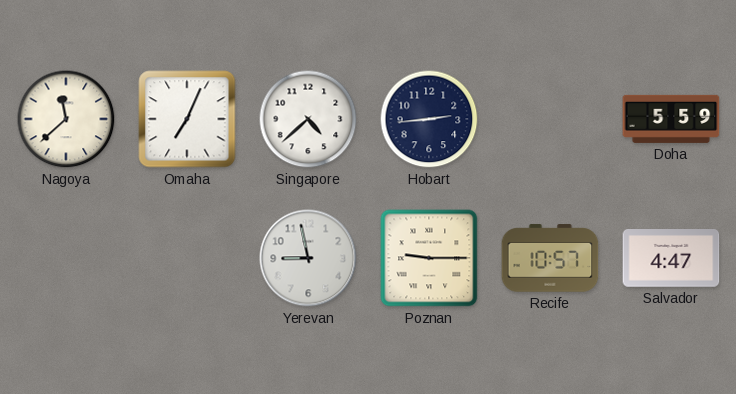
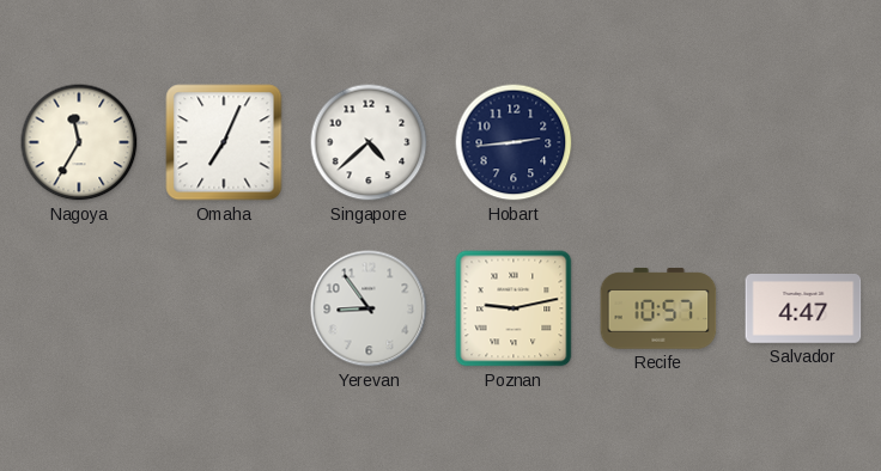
Nagoya: 11:38 -> 11:35 (79, 142)
Doha: 5:59 -> none (671, 119)
Yerevan: 8:58 -> 8:54 (369, 308)
Poznan: 9:15 -> 9:13 (514, 308)
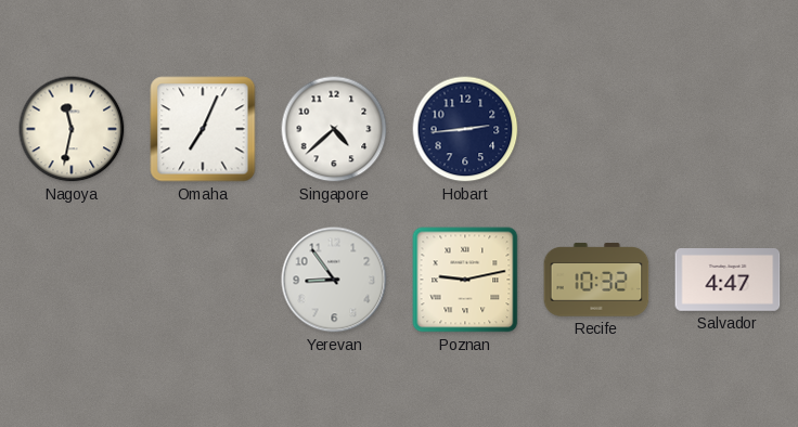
Nagoya: 11:35 -> 11:32 (72, 129)
Recife: 10:57 -> 10:32 (596, 280)
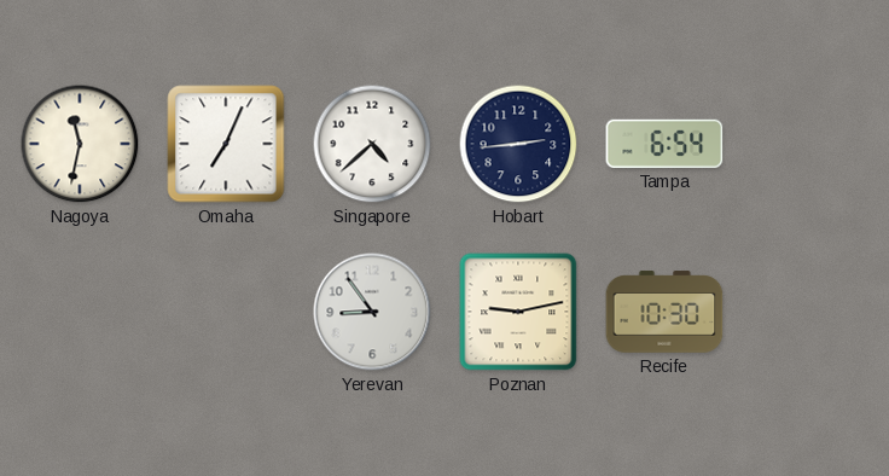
Tampa: none -> 6:54 (664, 144)
Recife: 10:32 -> 10:30 (664, 312)
Salvador: 4:47 -> none (728, 281)
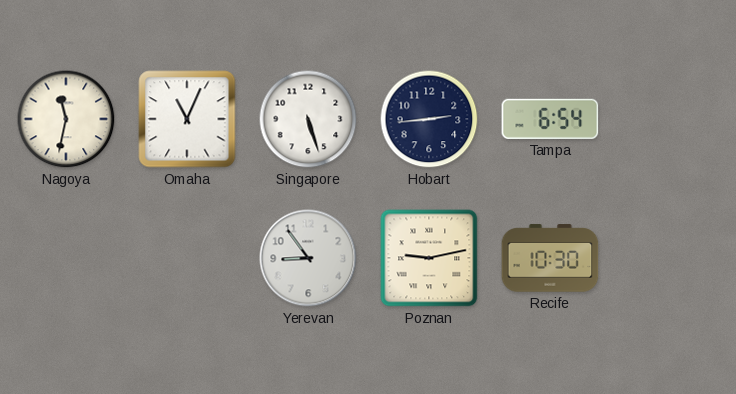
Omaha: 7:04 -> 11:04 (187, 119)
Singapore: 4:38 -> 5:27 (308, 119)
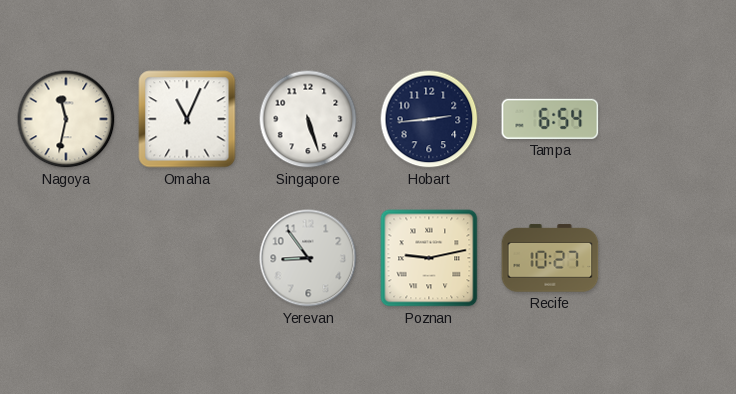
Recife: 10:30 -> 10:27 (550, 258)
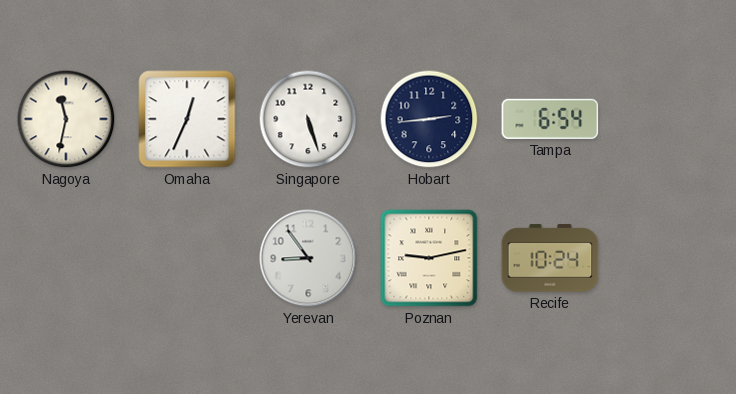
Omaha: 11:04 -> 12:34 (187, 119)
Recife: 10:27 -> 10:24 (550, 258)
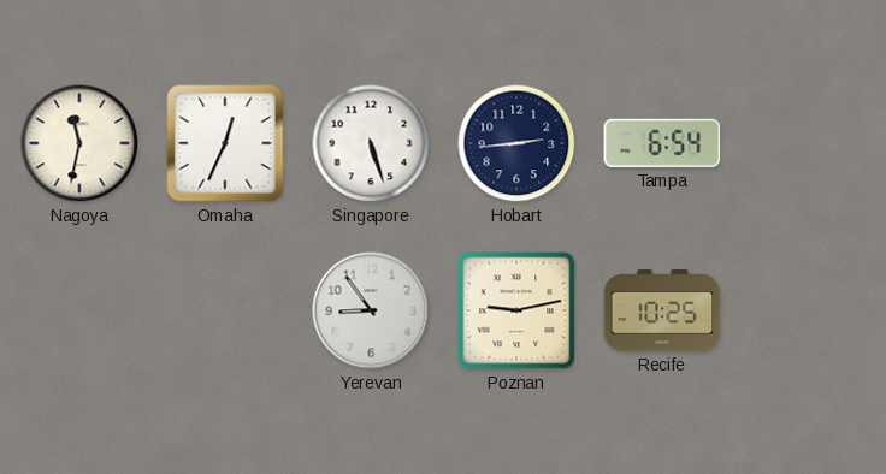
Recife: 10:24 -> 10:25 (662, 310)
